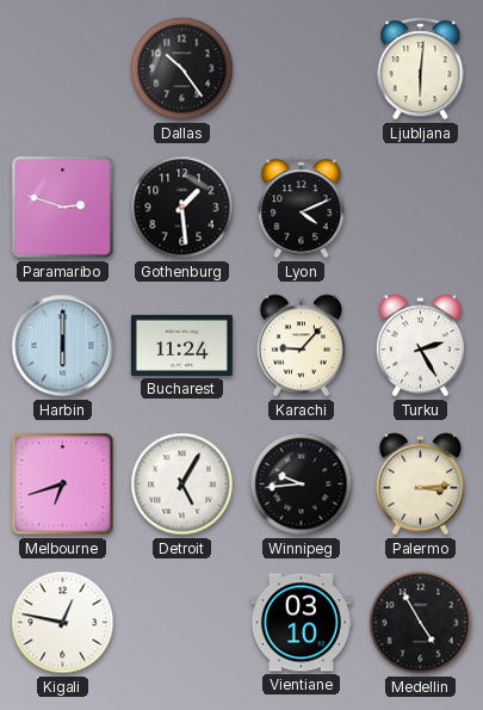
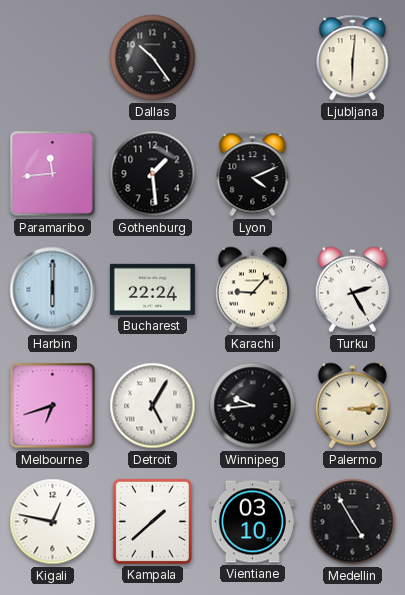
Paramaribo: 2:48 -> 11:44 (53, 174)
Bucharest: 11:24 -> 22:24 (152, 289)
Kampala: none -> 1:38 (152, 521)
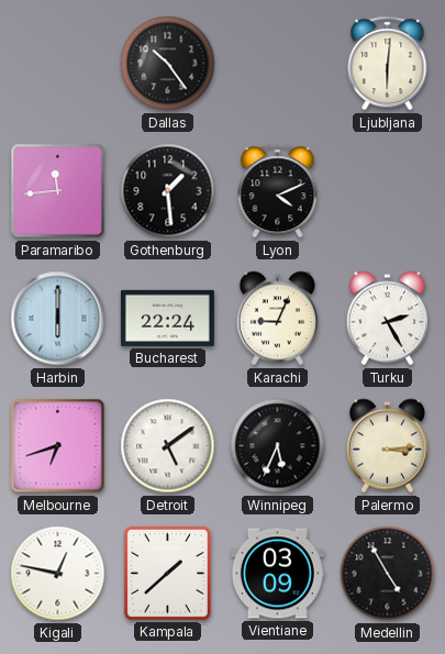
Karachi: 9:07 -> 9:04 (277, 319)
Detroit: 5:05 -> 5:09 (168, 446)
Winnipeg: 9:44 -> 5:34 (278, 446)
Vientiane: 03:10 -> 03:09 (277, 574)
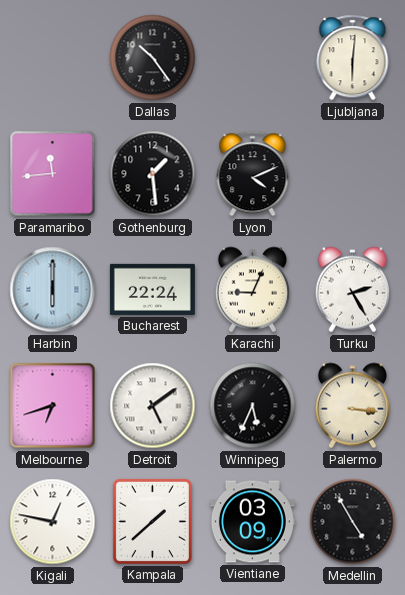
Palermo: 3:14 -> 3:16 (352, 406)
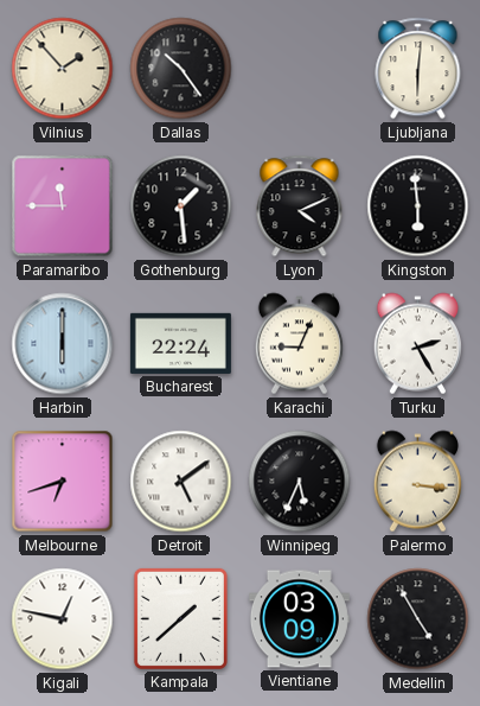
Vilnius: none -> 1:53 (63, 69)
Paramaribo: 11:44 -> 11:45 (63, 206)
Kingston: none -> 5:59 (418, 206)
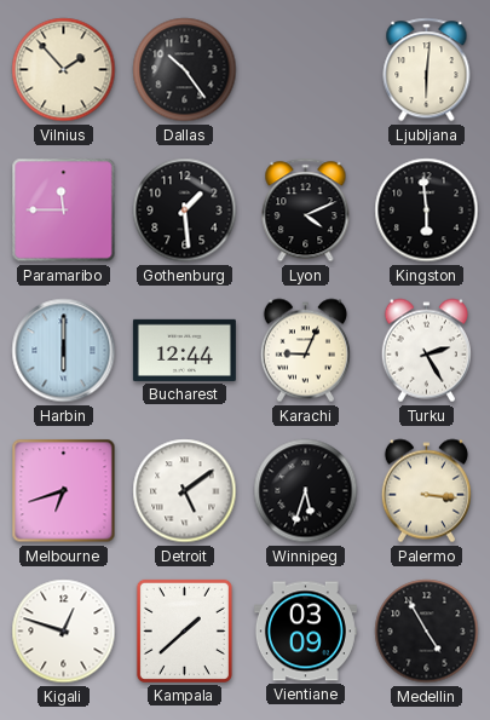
Bucharest: 22:24 -> 12:44 (184, 350)
Winnipeg: 5:34 -> 5:33 (306, 491)
Kigali: 12:47 -> 12:48 (64, 632)
